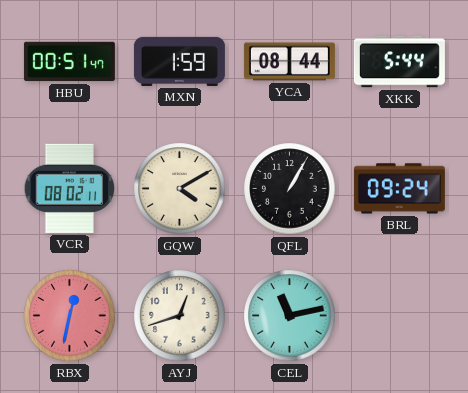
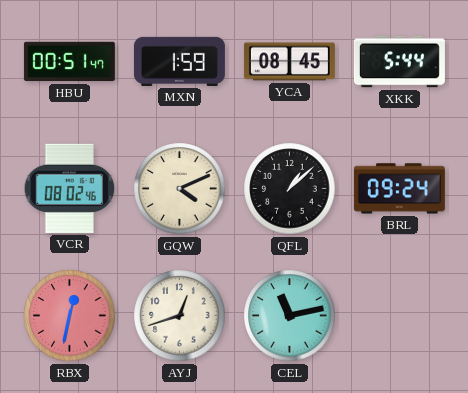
YCA: 08:44 -> 08:45 (289, 62)
VCR: 08:02:11 -> 08:02:46 (70, 188)
GQW: 4:10 -> 4:11 (180, 189)
QFL: 1:05 -> 1:08 (290, 189)
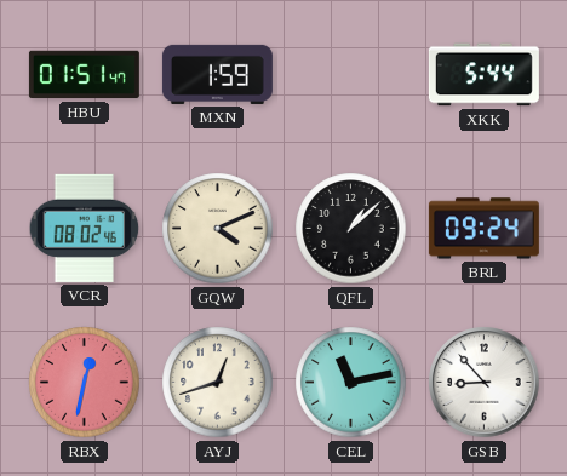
HBU: 00:51 -> 01:51 (84, 75)
YCA: 08:45 -> none (289, 62)
GSB: none -> 8:53 (485, 383)
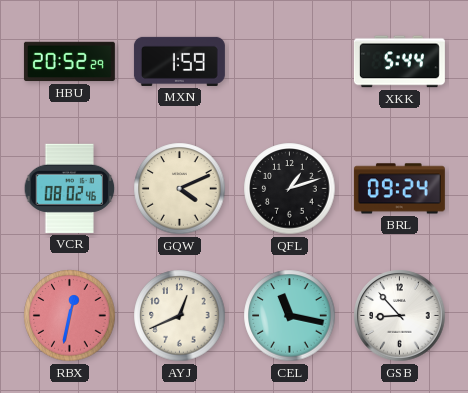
HBU: 01:51 -> 20:52 (69, 62)
QFL: 1:08 -> 1:12 (290, 189)
AYJ: 12:42 -> 12:41 (180, 316)
CEL: 11:13 -> 11:17 (290, 316)
